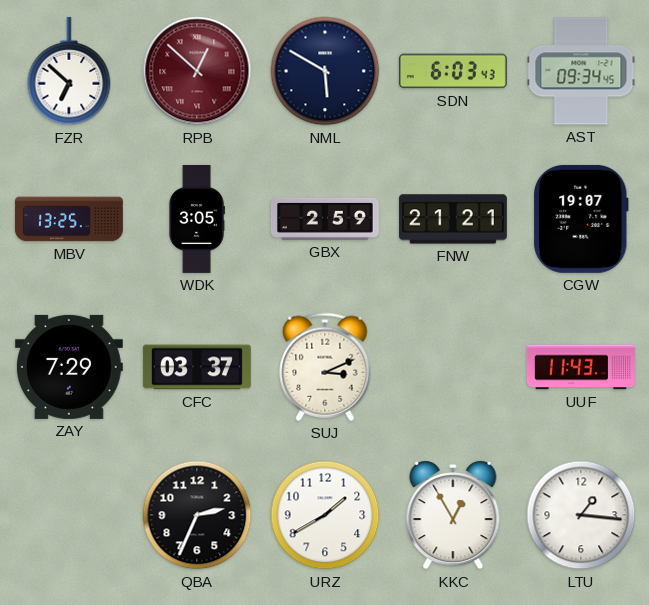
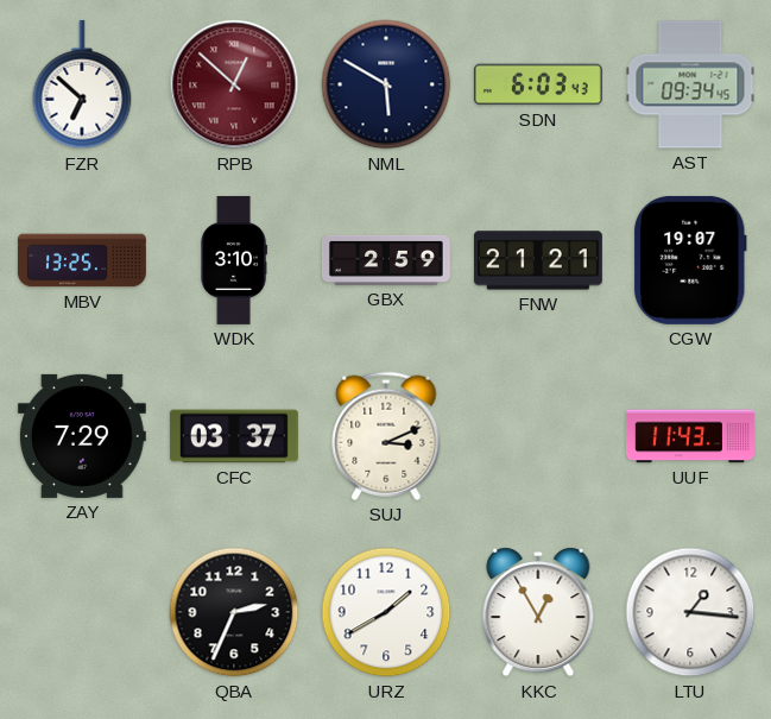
WDK: 3:05 -> 3:10 (234, 260)
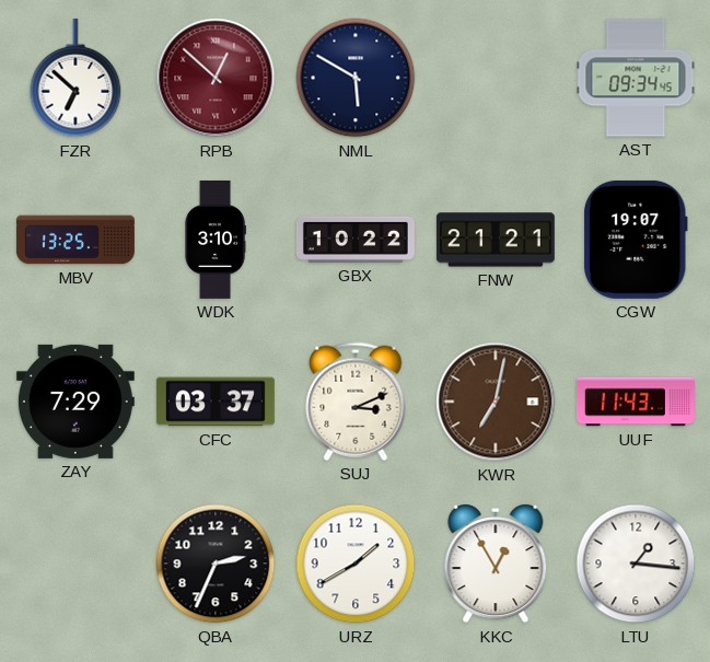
SDN: 6:03 -> none (538, 84)
GBX: 2:59 -> 10:22 (356, 240)
KWR: none -> 7:02 (496, 402)
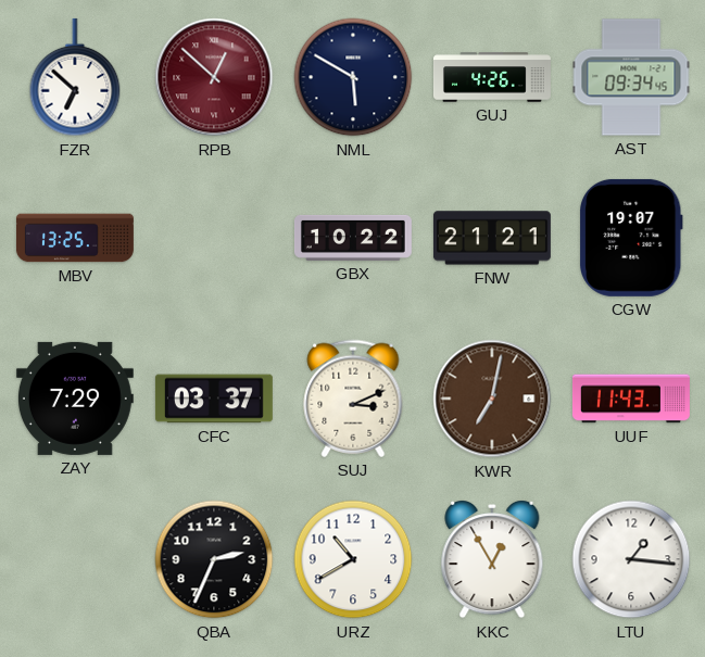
GUJ: none -> 4:26 (492, 77)
WDK: 3:10 -> none (216, 240)
URZ: 1:40 -> 10:40 (353, 559)
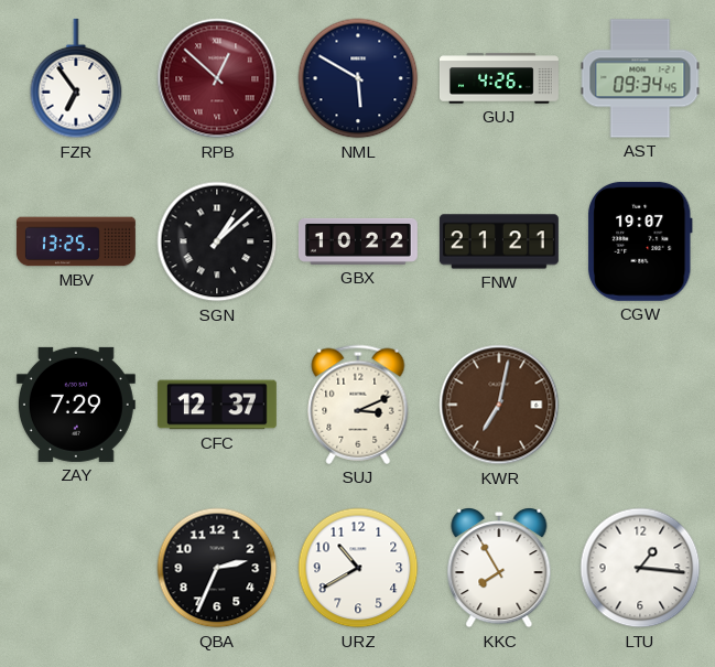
FZR: 6:52 -> 6:54 (76, 78)
SGN: none -> 1:08 (217, 241)
CFC: 03:37 -> 12:37 (217, 405)
UUF: 11:43 -> none (631, 399)
KKC: 12:55 -> 7:55 (499, 568)
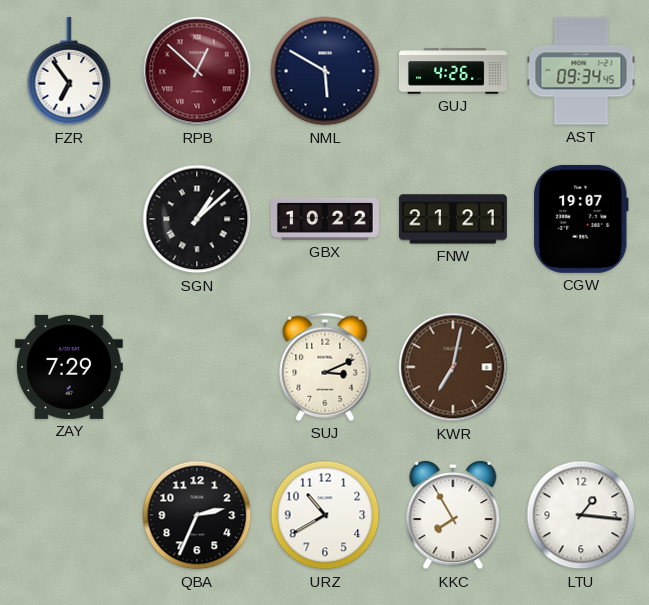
MBV: 13:25 -> none (76, 241)
CFC: 12:37 -> none (217, 405)
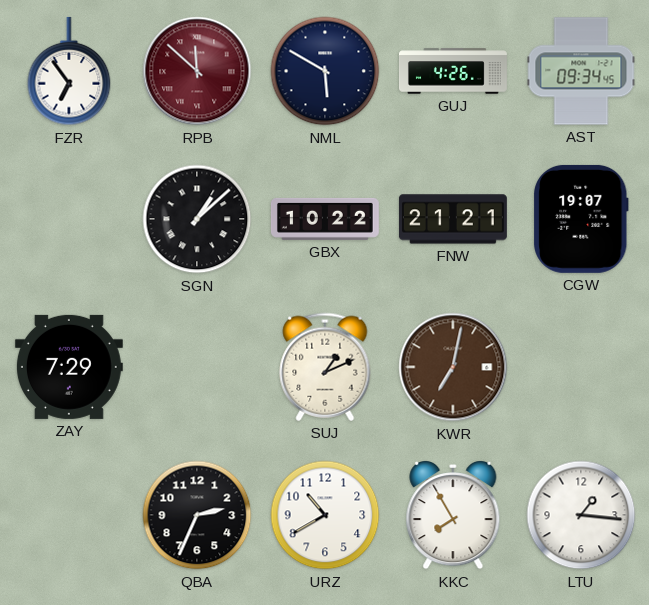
RPB: 12:52 -> 11:52 (197, 71)
SUJ: 3:11 -> 1:11 (325, 367)
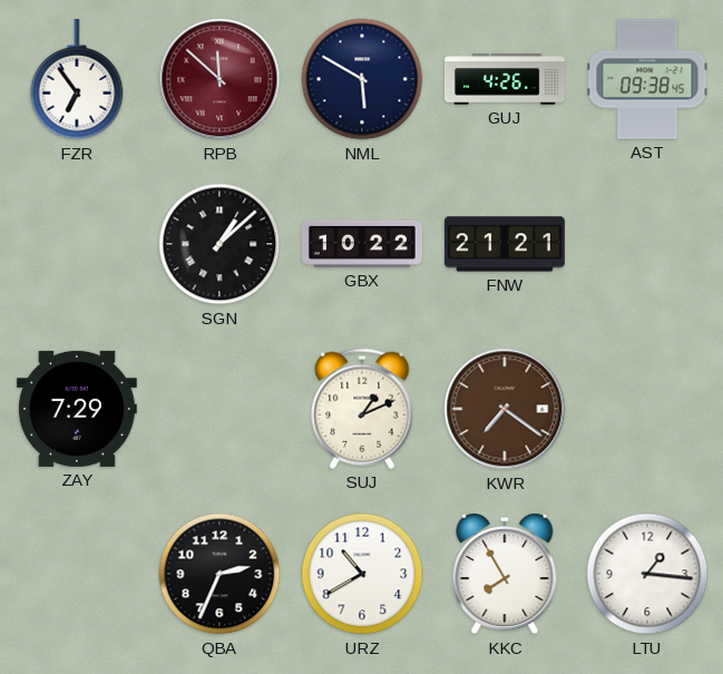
AST: 09:34 -> 09:38 (647, 79)
CGW: 19:07 -> none (582, 219)
KWR: 7:02 -> 7:21 (505, 409)
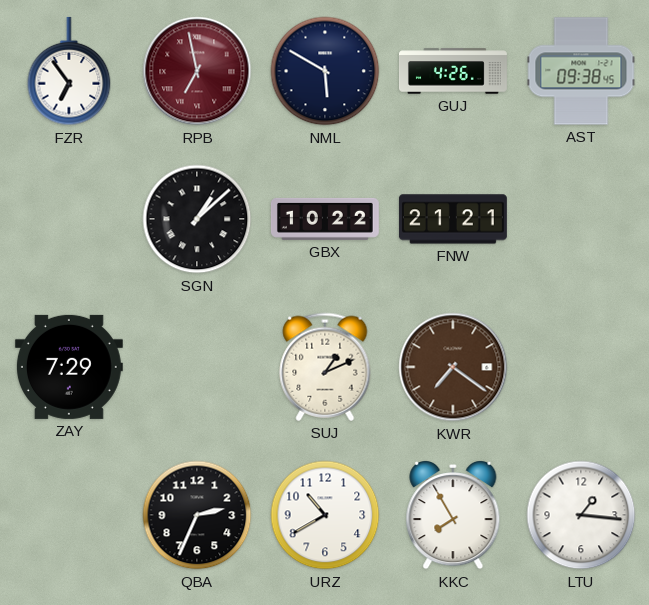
RPB: 11:52 -> 6:58 (197, 71)
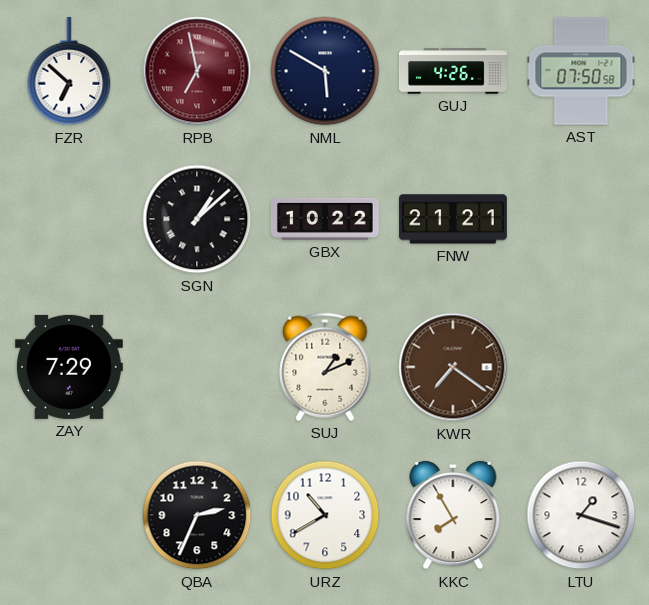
FZR: 6:54 -> 6:52 (69, 71)
AST: 09:38 -> 07:50 (581, 71)
LTU: 1:16 -> 1:18 (581, 515)
